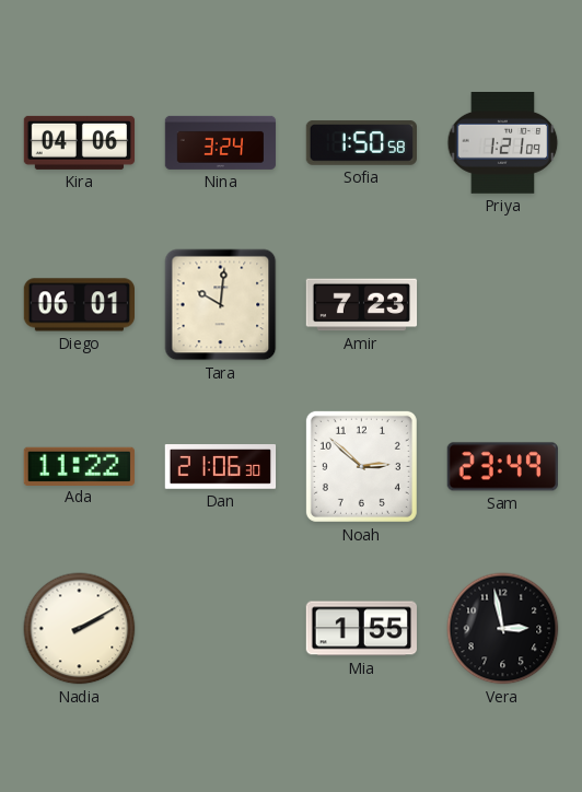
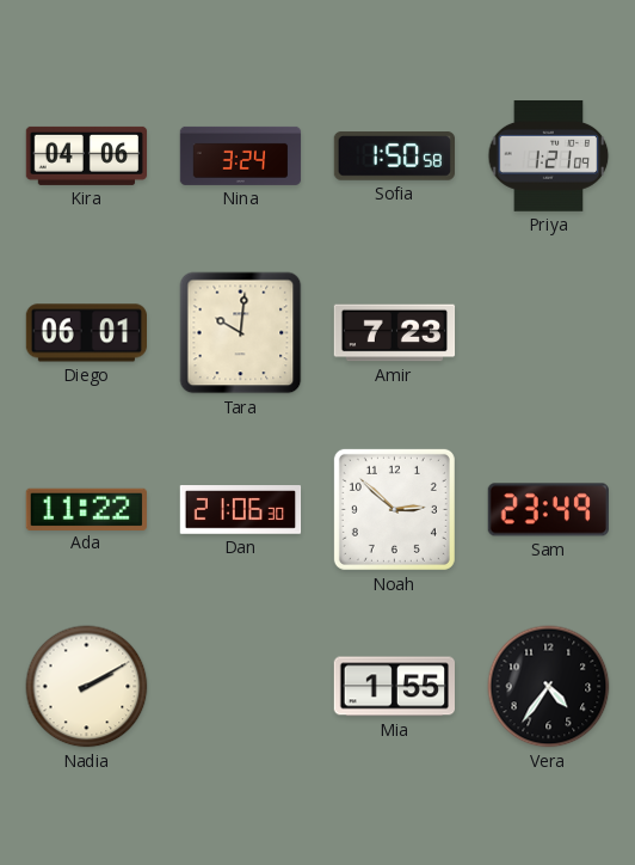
Vera: 2:58 -> 4:36 (549, 687)
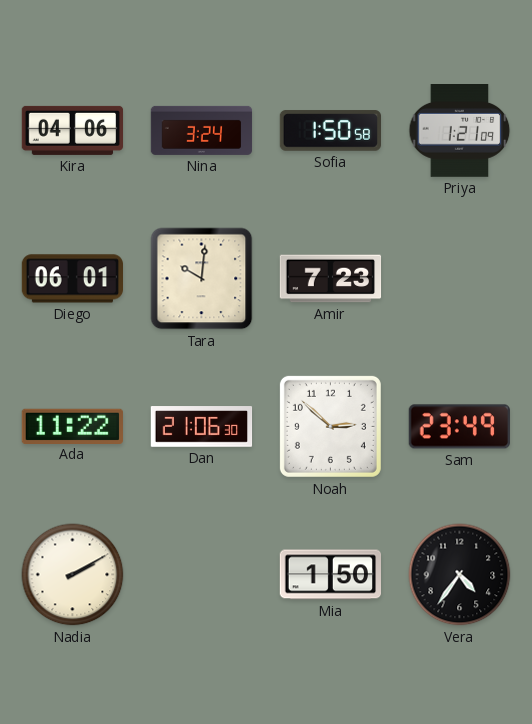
Mia: 1:55 -> 1:50 (331, 575)
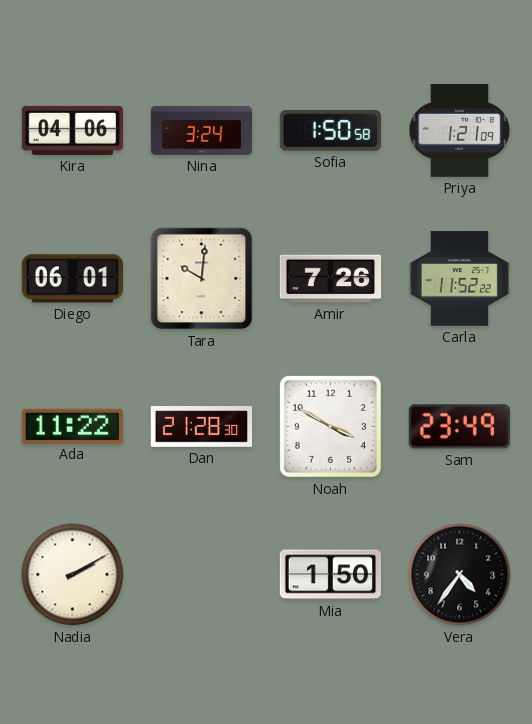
Amir: 7:23 -> 7:26 (331, 279)
Carla: none -> 11:52 (460, 279)
Dan: 21:06 -> 21:28 (202, 427)
Noah: 2:52 -> 3:50 (330, 426)
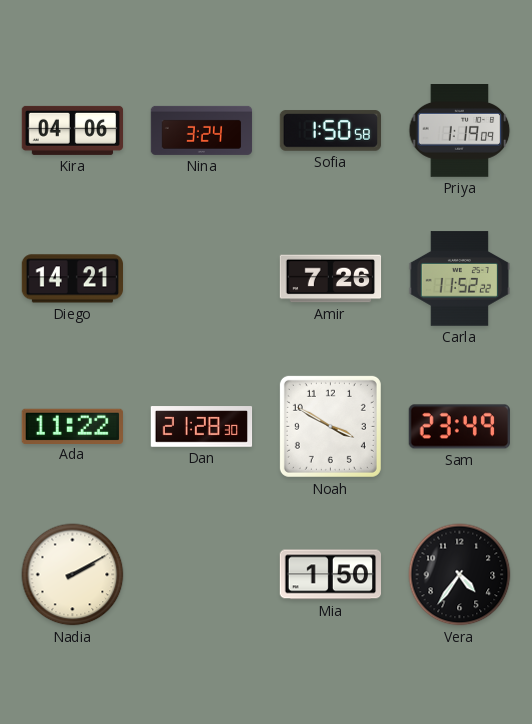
Priya: 1:21 -> 1:19 (460, 131)
Diego: 06:01 -> 14:21 (73, 279)
Tara: 10:01 -> none (202, 279)
